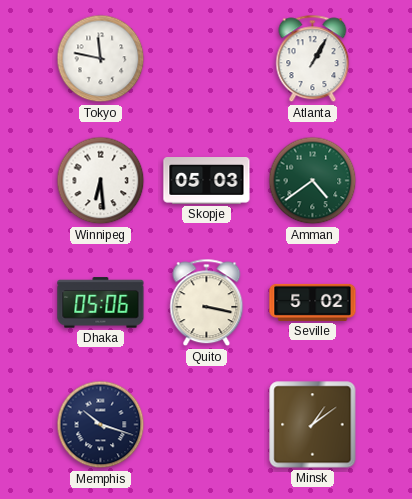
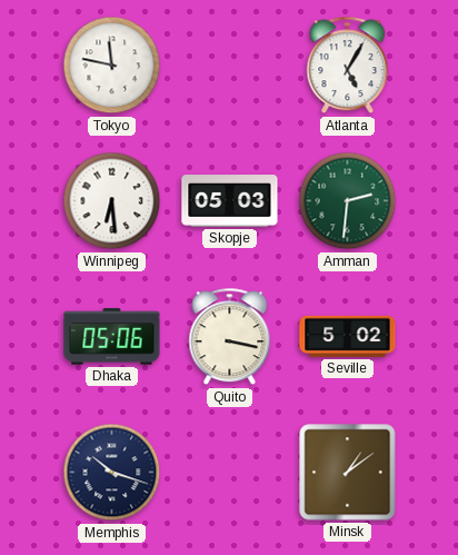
Atlanta: 1:05 -> 5:05 (348, 66)
Amman: 4:39 -> 2:31 (348, 201)
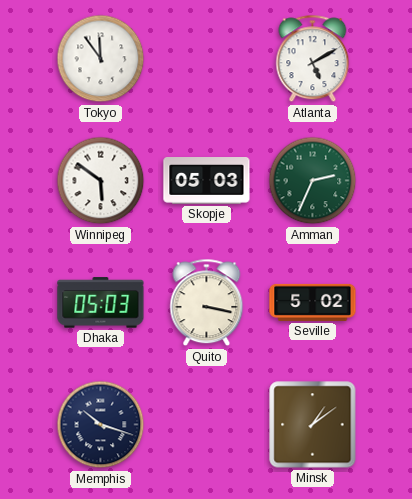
Tokyo: 11:47 -> 11:54 (101, 59)
Atlanta: 5:05 -> 5:10 (313, 59)
Winnipeg: 6:29 -> 5:51 (101, 181)
Amman: 2:31 -> 2:34 (313, 181)
Dhaka: 05:06 -> 05:03 (101, 303)
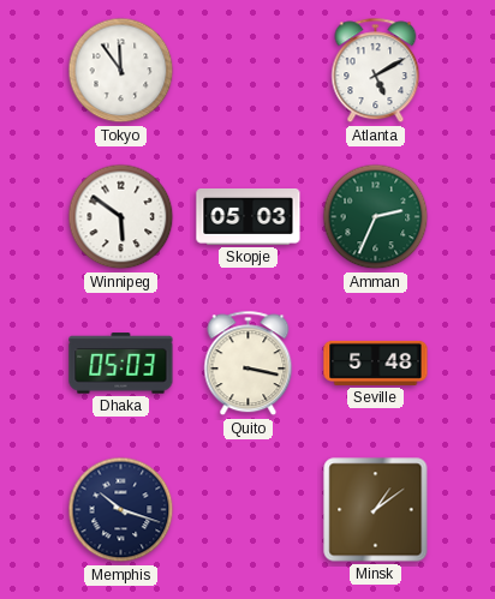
Seville: 5:02 -> 5:48 (376, 363)
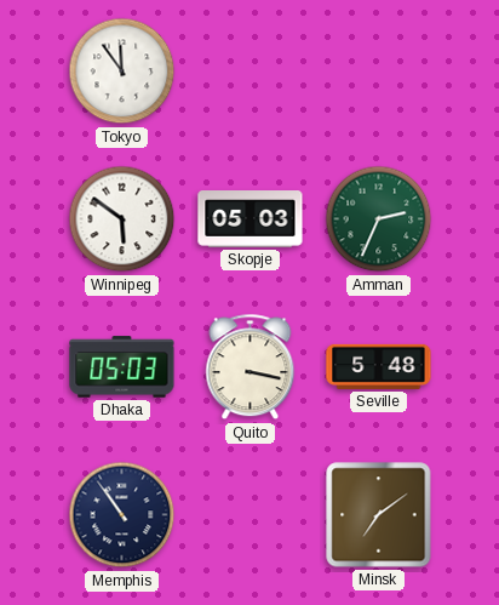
Atlanta: 5:10 -> none (376, 71)
Memphis: 10:18 -> 10:54 (122, 515)
Minsk: 1:09 -> 7:09 (379, 515)
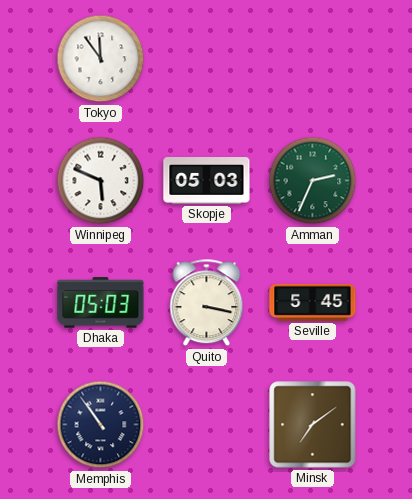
Winnipeg: 5:51 -> 5:49 (101, 181)
Seville: 5:48 -> 5:45 (313, 302)
